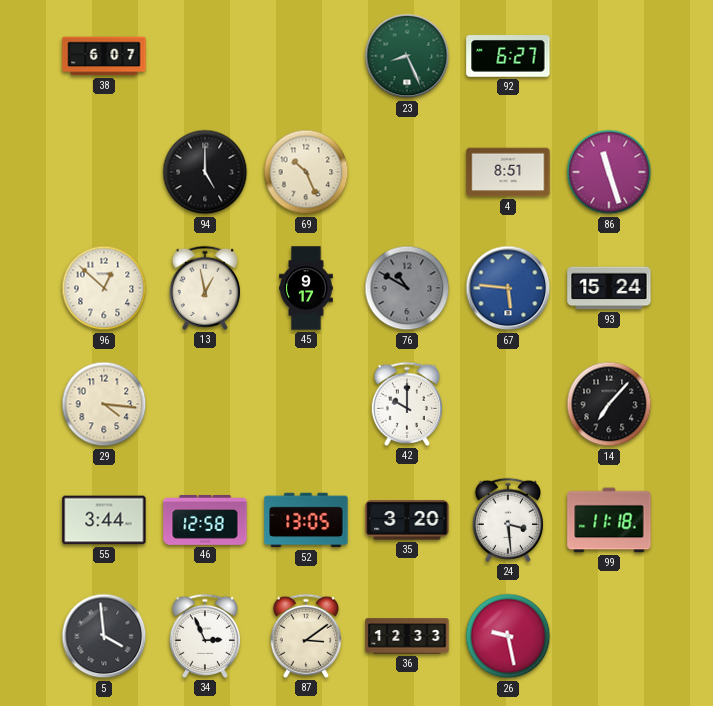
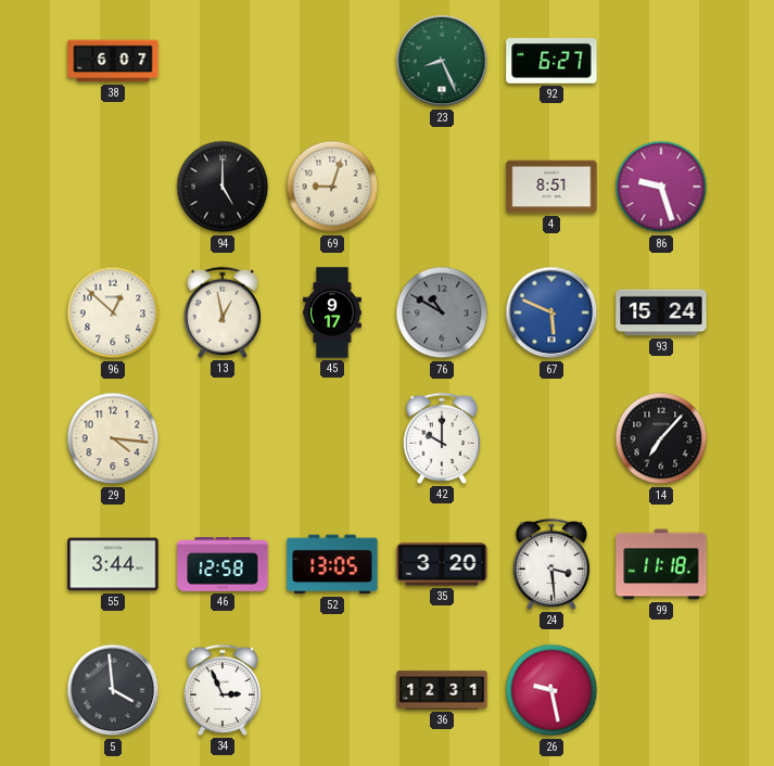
69: 10:26 -> 9:03 (332, 187)
86: 11:27 -> 9:27 (661, 187)
67: 5:46 -> 5:49 (551, 312)
87: 3:09 -> none (305, 636)
36: 12:33 -> 12:31 (442, 690)
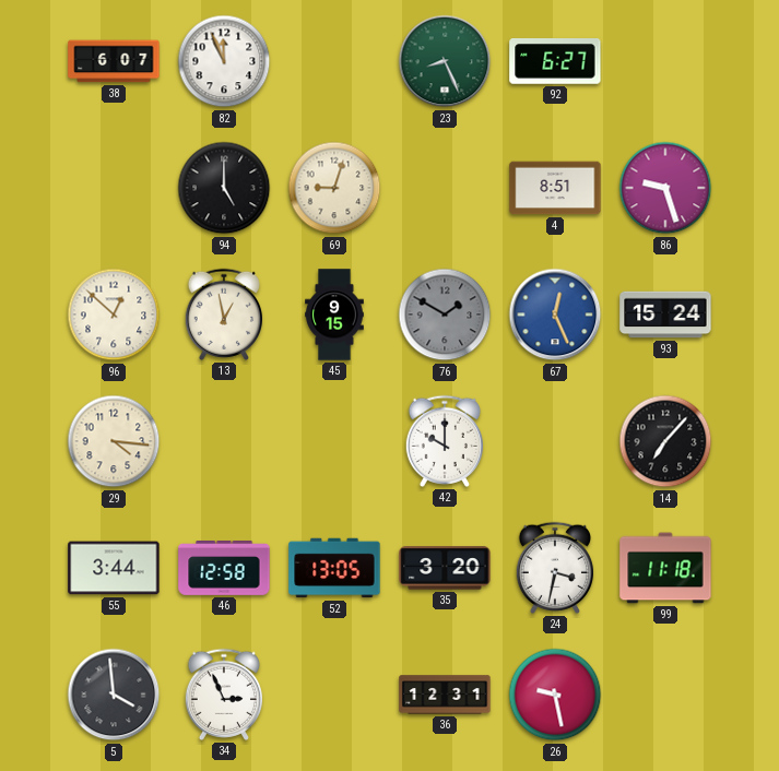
82: none -> 11:56 (224, 61)
45: 9:17 -> 9:15 (334, 315)
76: 10:50 -> 1:50 (445, 315)
67: 5:49 -> 12:26 (555, 315)
24: 3:29 -> 3:32 (554, 568)
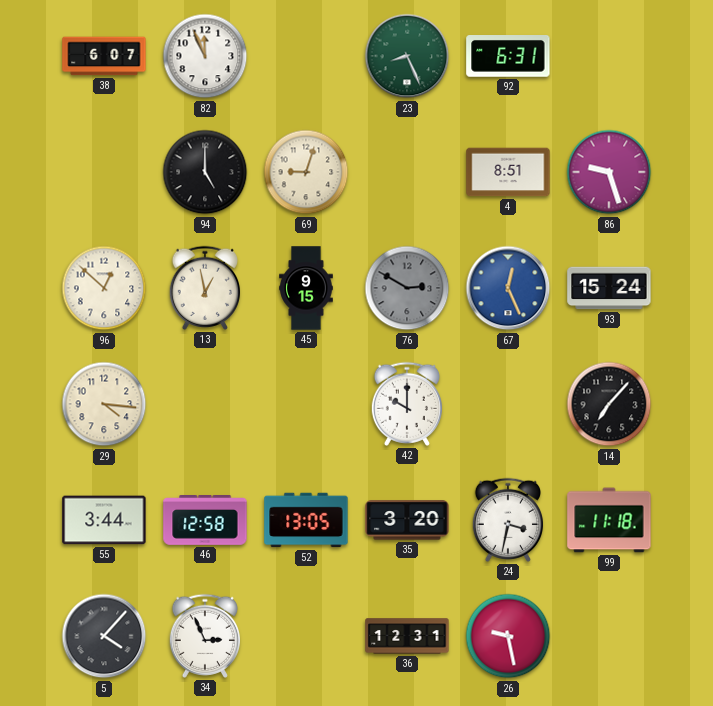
92: 6:27 -> 6:31 (508, 57)
76: 1:50 -> 2:50 (407, 288)
5: 3:59 -> 4:07 (104, 636)
